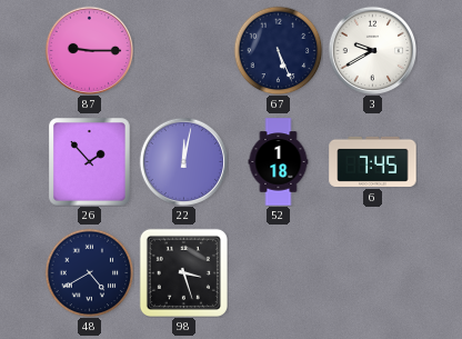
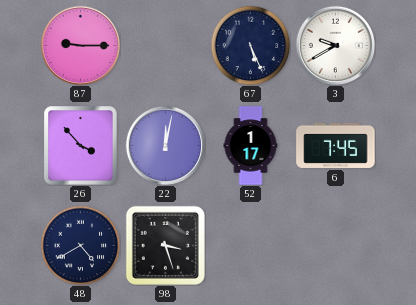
26: 1:53 -> 3:53 (81, 146)
52: 1:18 -> 1:17 (251, 146)
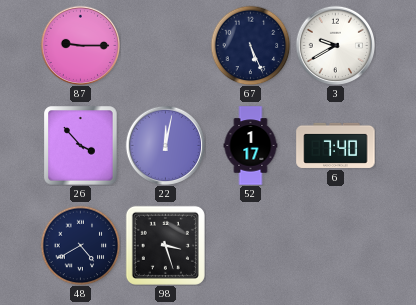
6: 7:45 -> 7:40 (336, 145)
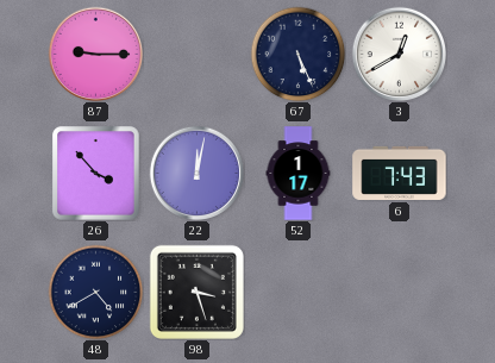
3: 9:40 -> 12:40 (399, 54)
6: 7:40 -> 7:43 (400, 173)
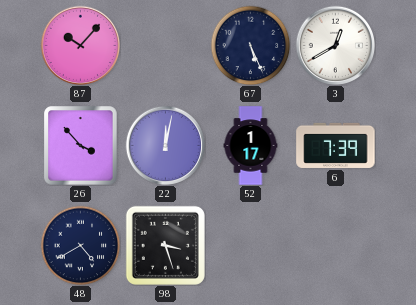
87: 9:15 -> 10:07 (80, 45)
6: 7:43 -> 7:39 (336, 145)
